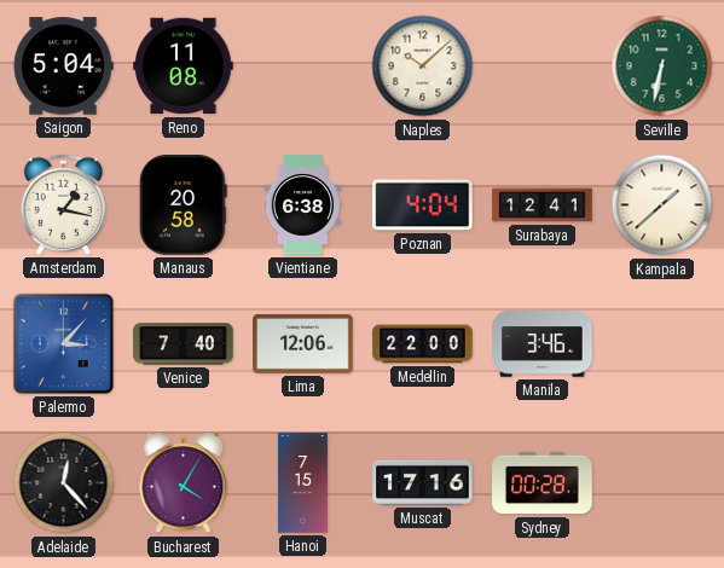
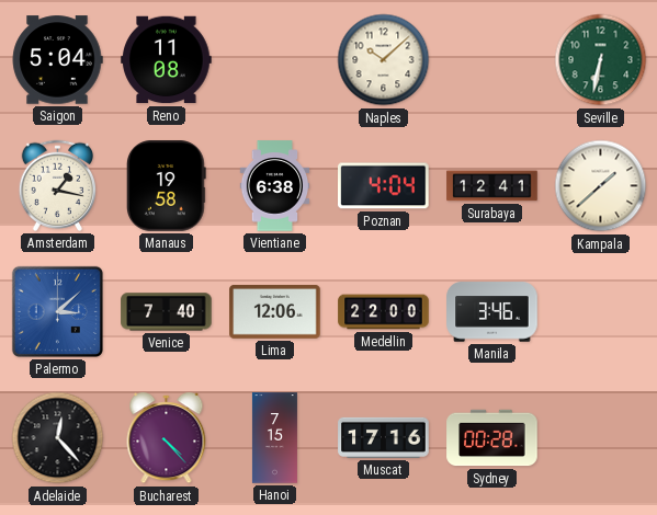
Manaus: 20:58 -> 19:58 (166, 186)
Palermo: 3:07 -> 3:08 (57, 311)
Bucharest: 4:05 -> 4:23 (167, 439)
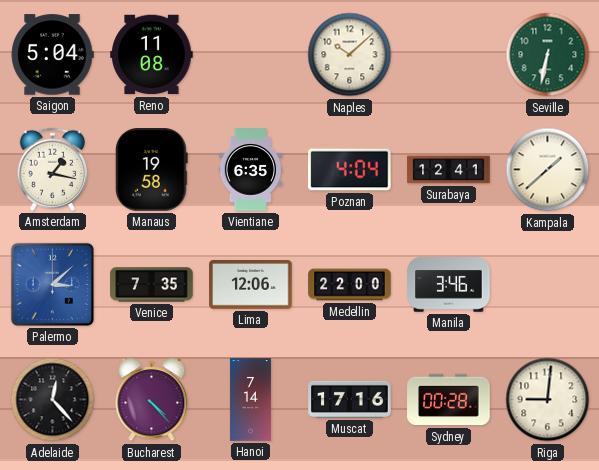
Vientiane: 6:38 -> 6:35 (251, 170)
Venice: 7:40 -> 7:35 (152, 285)
Hanoi: 7:15 -> 7:14 (250, 400)
Riga: none -> 9:01 (548, 400)
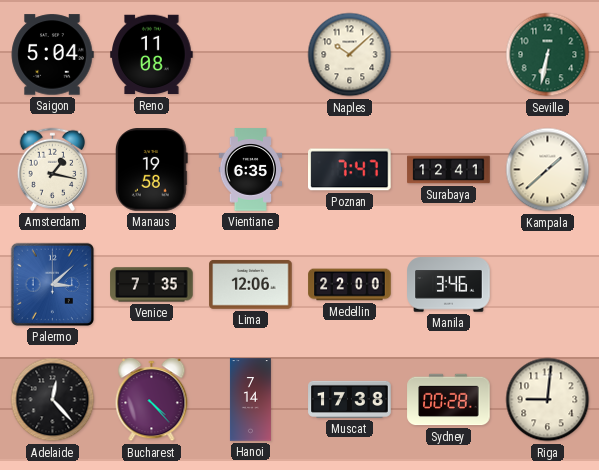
Poznan: 4:04 -> 7:47 (350, 170)
Muscat: 17:16 -> 17:38 (350, 399)
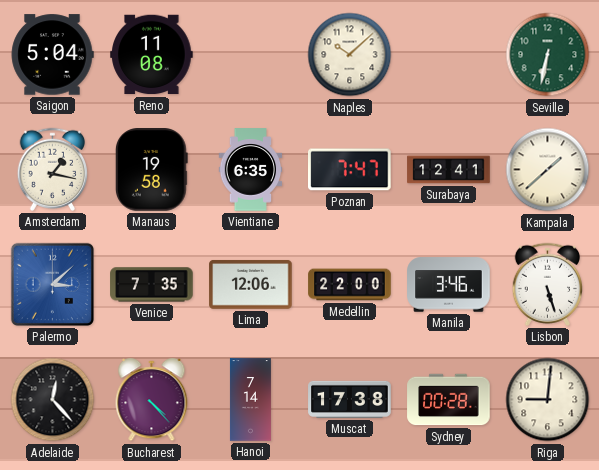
Lisbon: none -> 5:27 (547, 284)
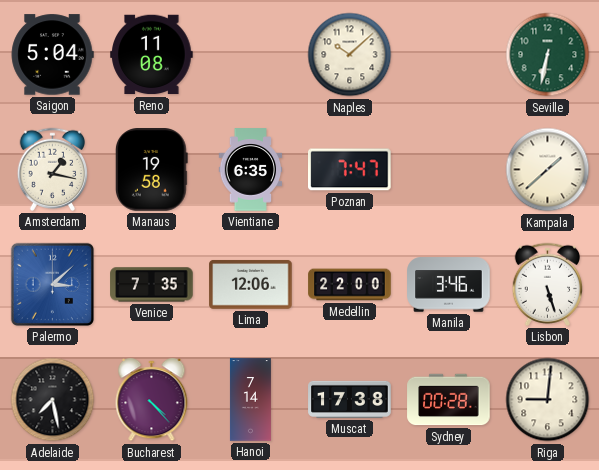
Surabaya: 12:41 -> none (449, 170)
Adelaide: 12:23 -> 7:28 (53, 400)
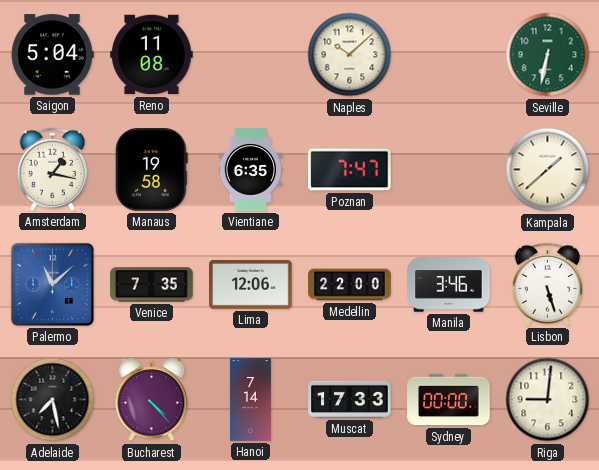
Palermo: 3:08 -> 11:08 (52, 284)
Muscat: 17:38 -> 17:33 (350, 399)
Sydney: 00:28 -> 00:00 (449, 400)
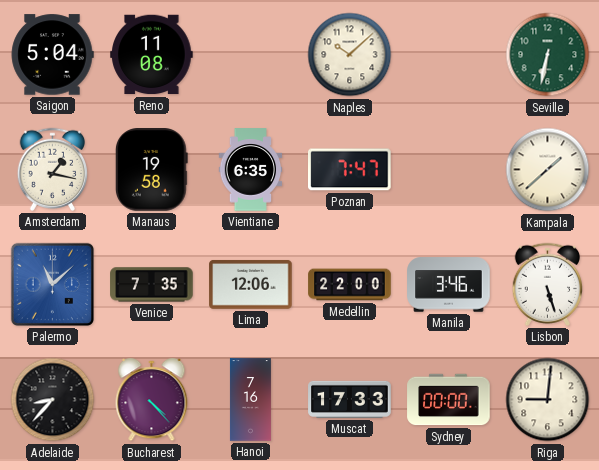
Adelaide: 7:28 -> 8:37 (53, 400)
Hanoi: 7:14 -> 7:16 (250, 400)
